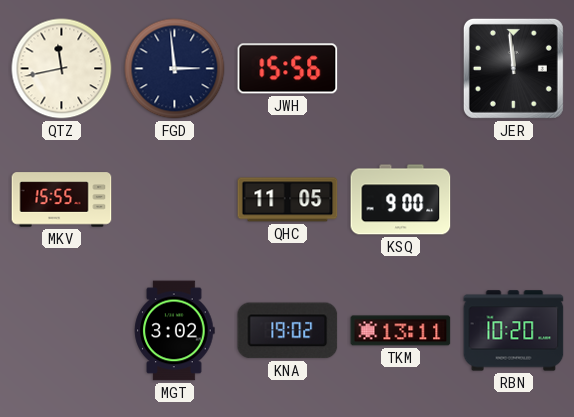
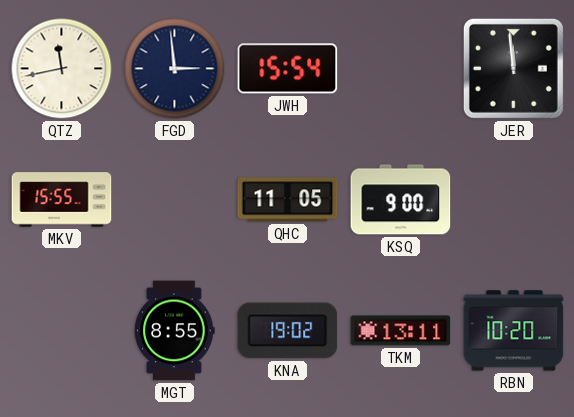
JWH: 15:56 -> 15:54 (288, 69)
MGT: 3:02 -> 8:55 (175, 331)
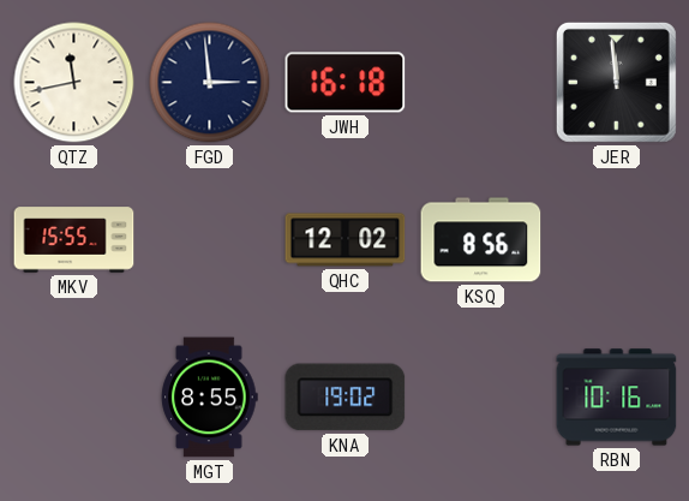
JWH: 15:54 -> 16:18 (346, 83)
QHC: 11:05 -> 12:02 (346, 240)
KSQ: 9:00 -> 8:56 (481, 240)
TKM: 13:11 -> none (401, 331)
RBN: 10:20 -> 10:16 (617, 398)
